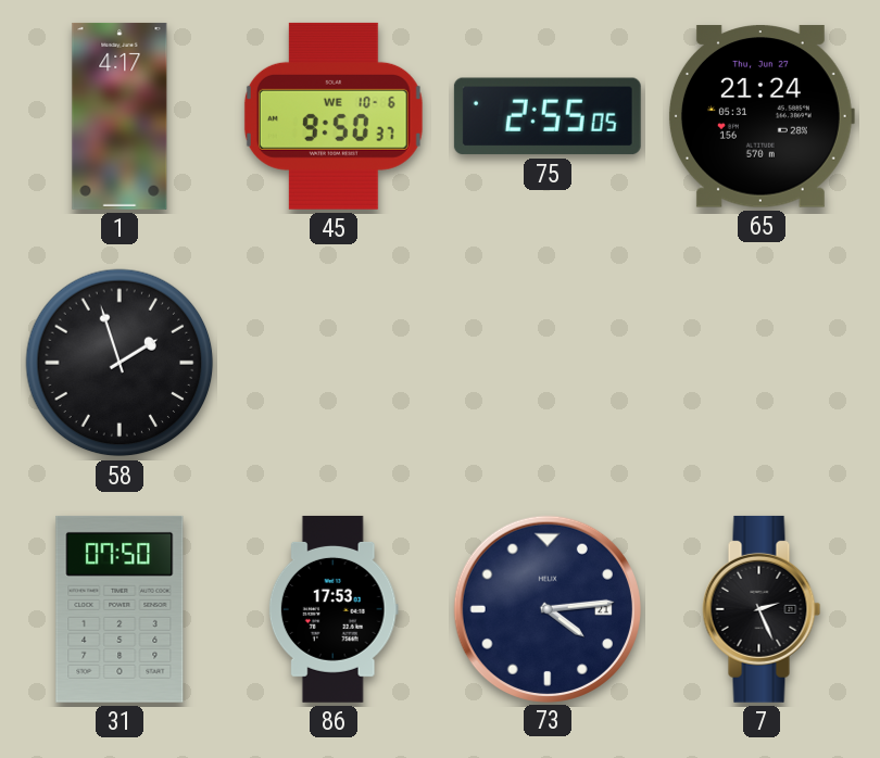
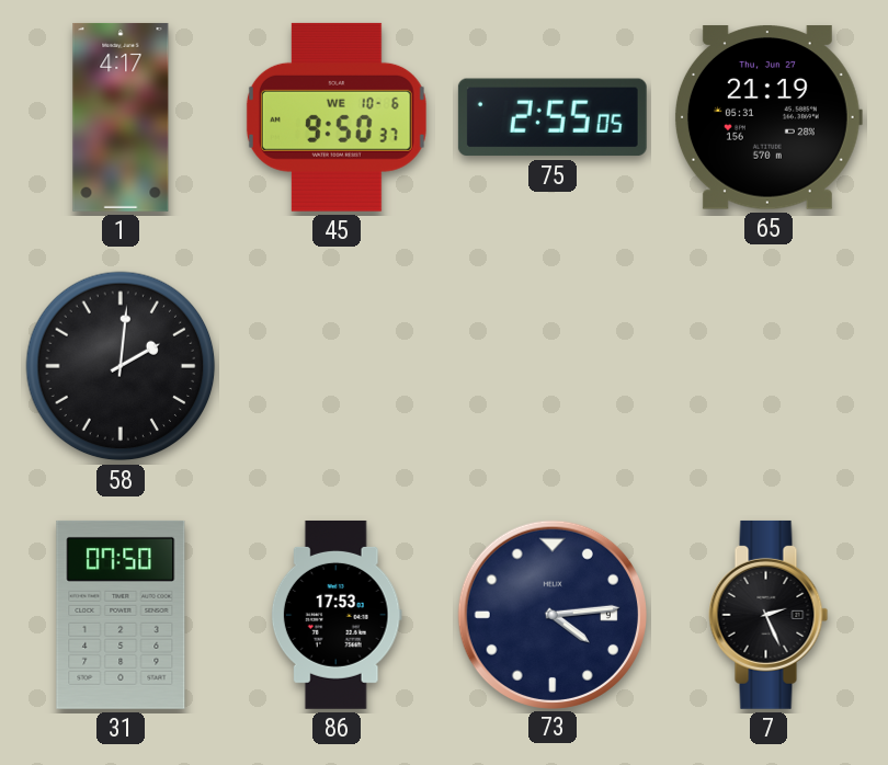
65: 21:24 -> 21:19 (767, 117)
58: 1:57 -> 2:01 (121, 366)
73 date: 21 -> 9 (551, 614)
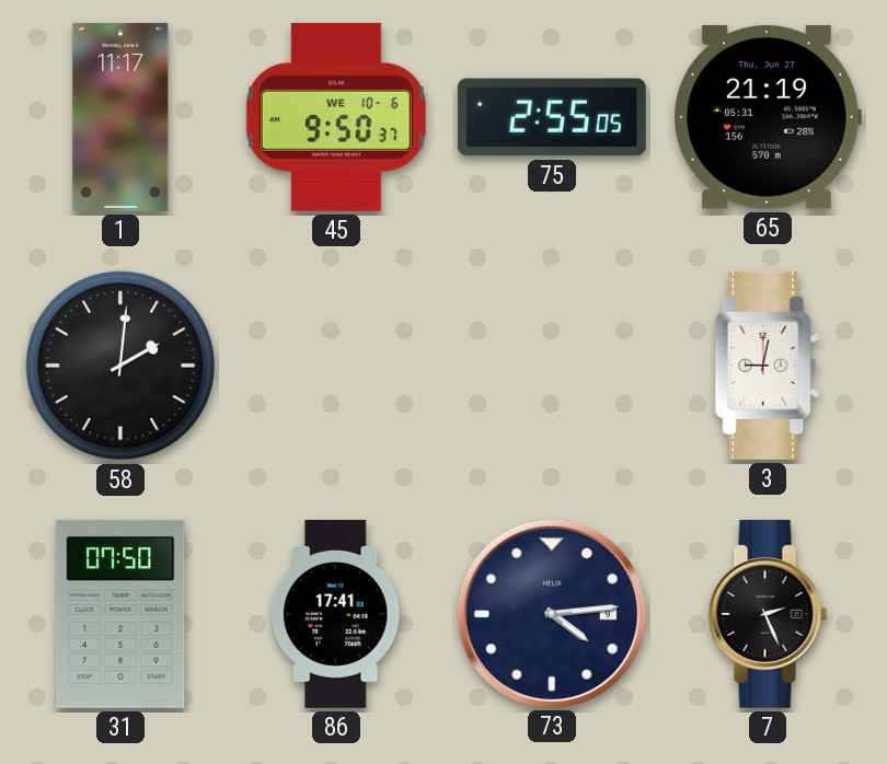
1: 4:17 -> 11:17 (120, 117)
3: none -> 9:02 (768, 366)
86: 17:53 -> 17:41 (336, 614)
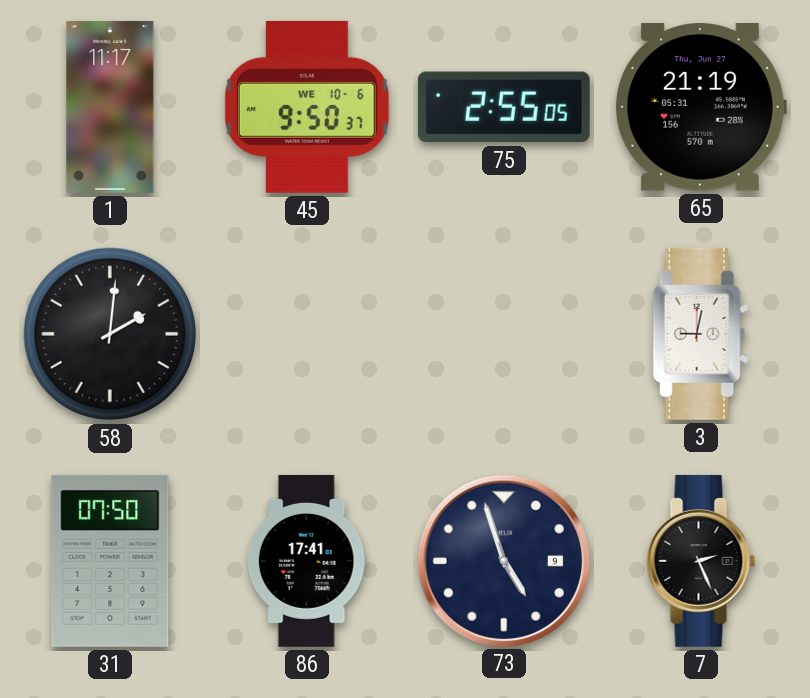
73: 4:14 -> 4:57 (503, 560)
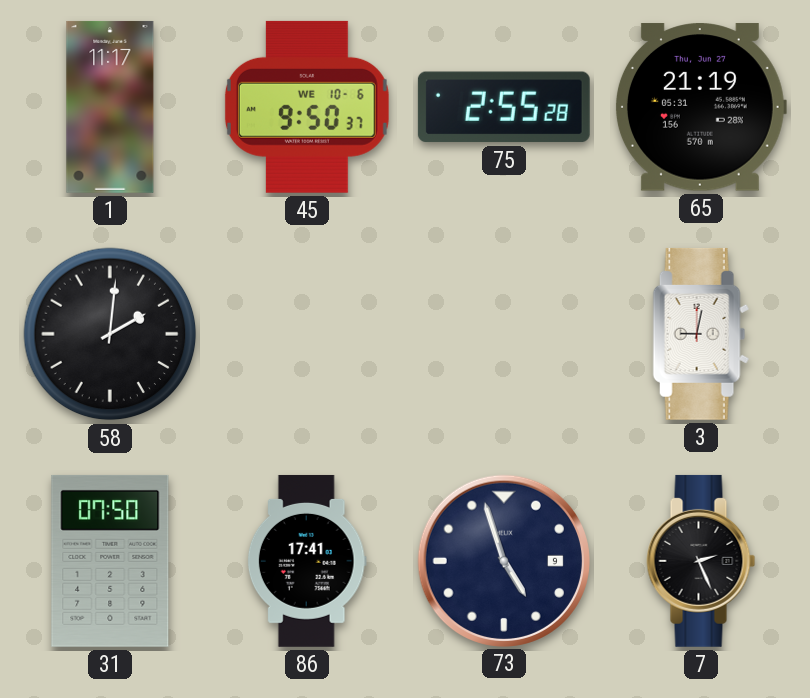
75: 2:55:05 -> 2:55:28 (504, 107)
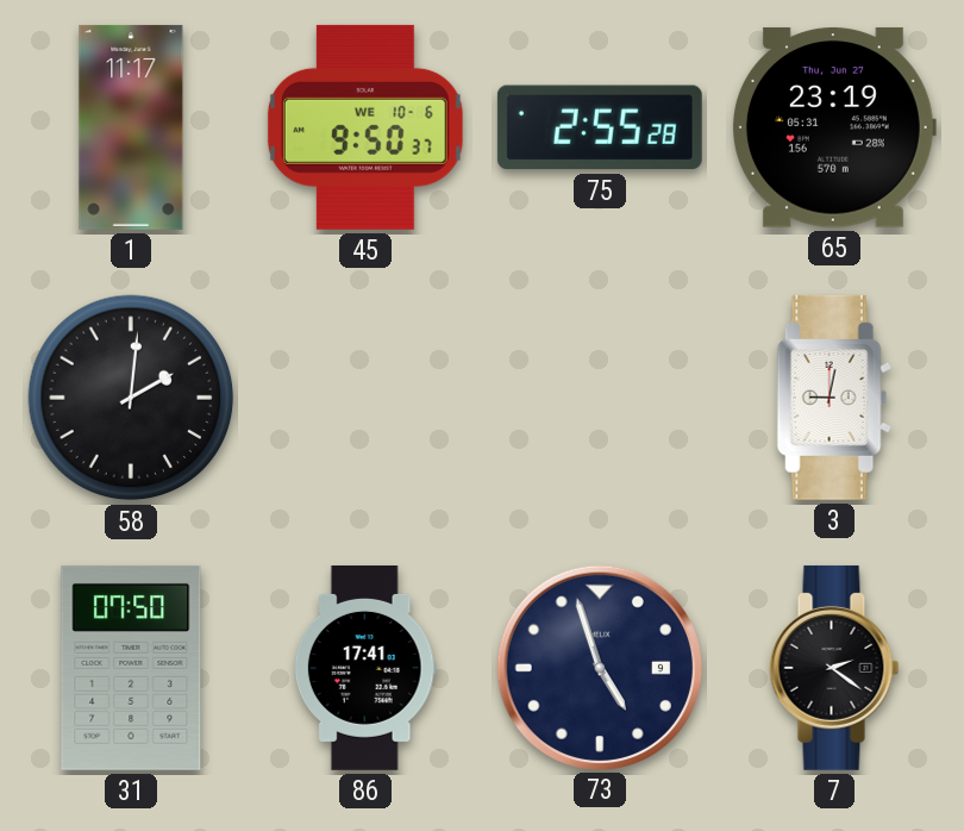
65: 21:19 -> 23:19 (833, 127)
7: 2:26 -> 2:21 (834, 668)
